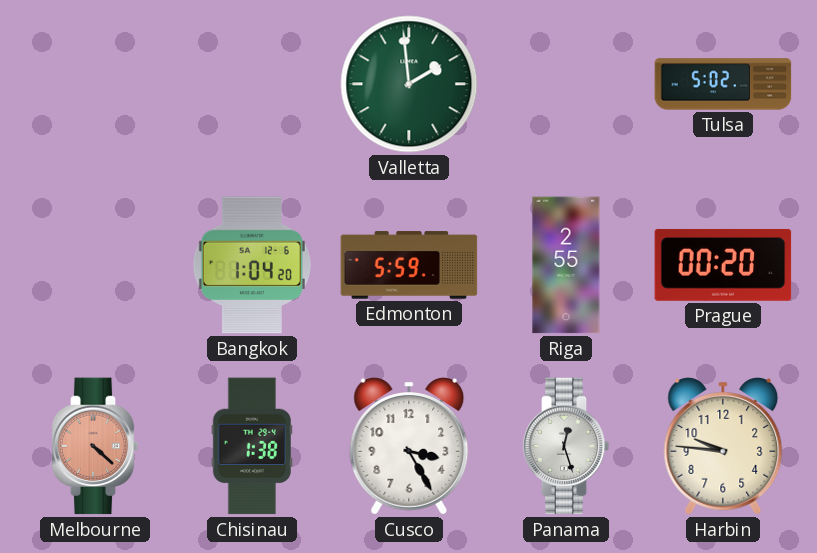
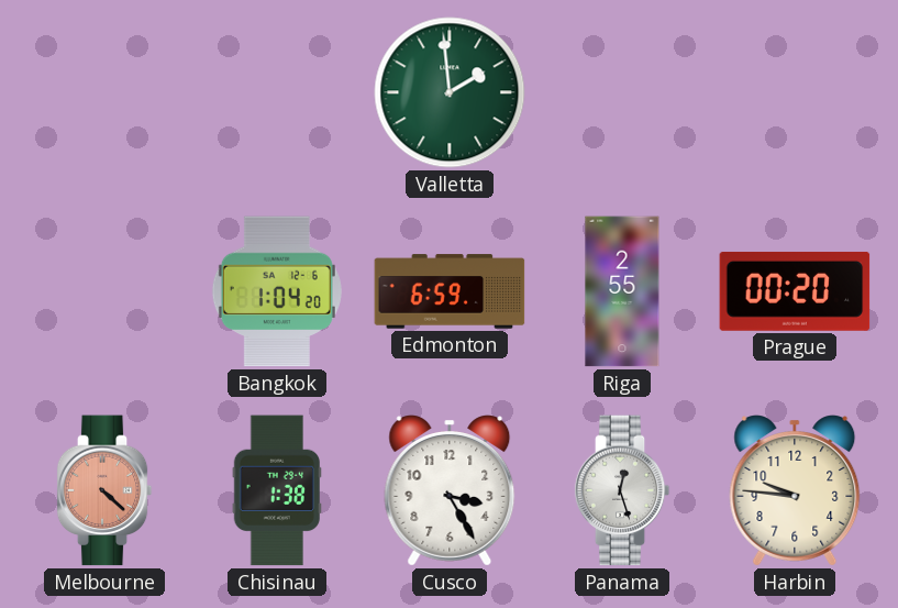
Tulsa: 5:02 -> none (723, 84)
Edmonton: 5:59 -> 6:59 (450, 291)
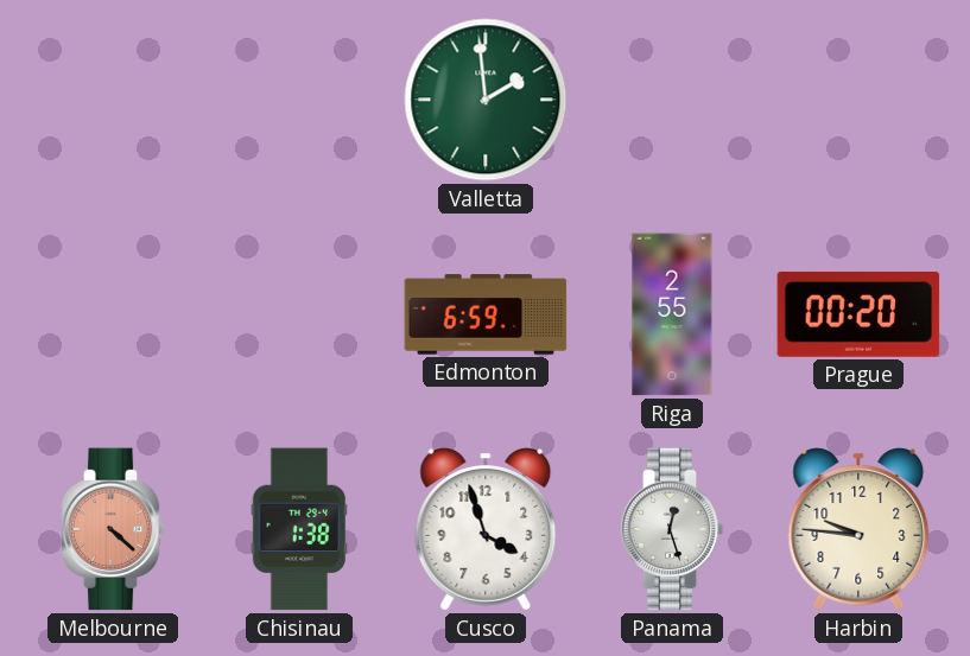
Bangkok: 1:04 -> none (277, 291)
Cusco: 3:25 -> 3:57 (486, 529)
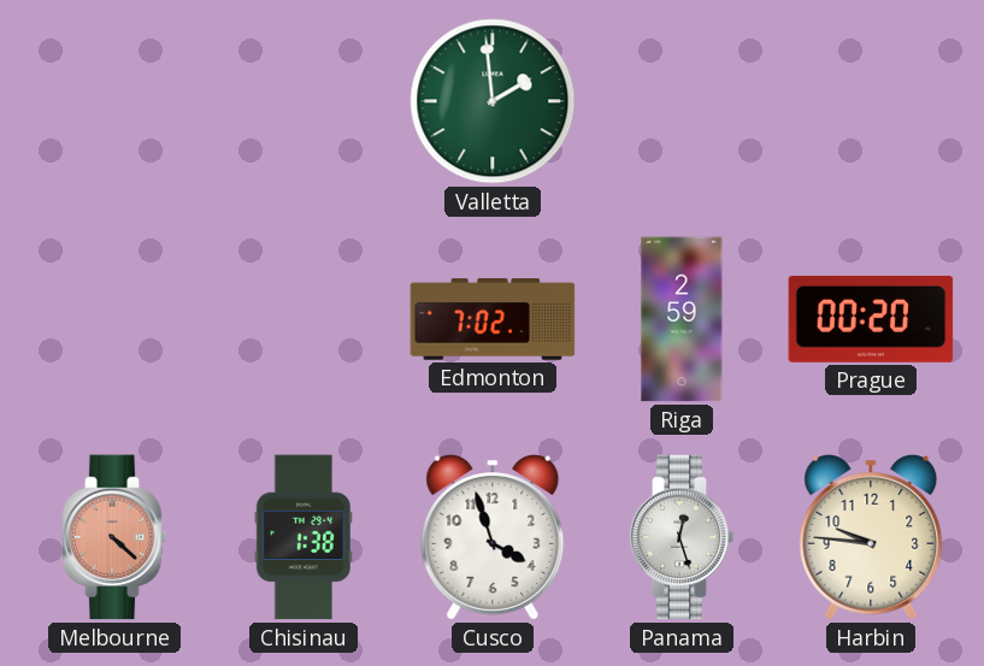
Edmonton: 6:59 -> 7:02 (493, 319)
Riga: 2:55 -> 2:59 (682, 319)
